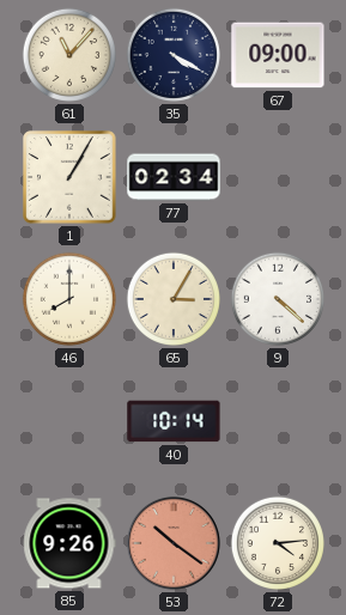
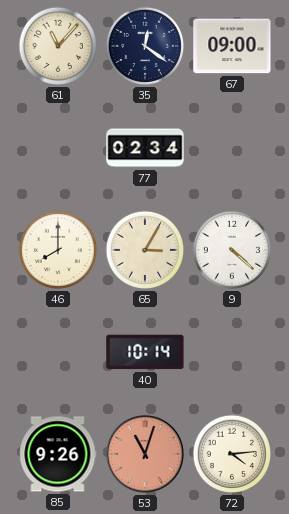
35: 4:20 -> 12:21 (145, 46)
1: 1:05 -> none (69, 177)
53: 10:21 -> 11:03 (145, 454)
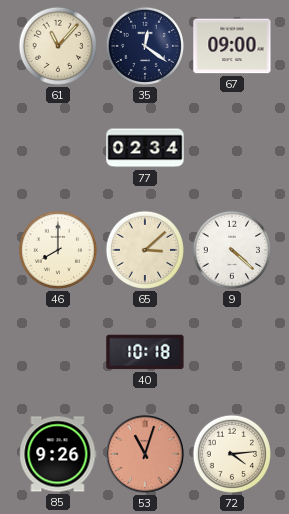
65: 3:05 -> 3:08 (145, 250)
40: 10:14 -> 10:18 (145, 352)
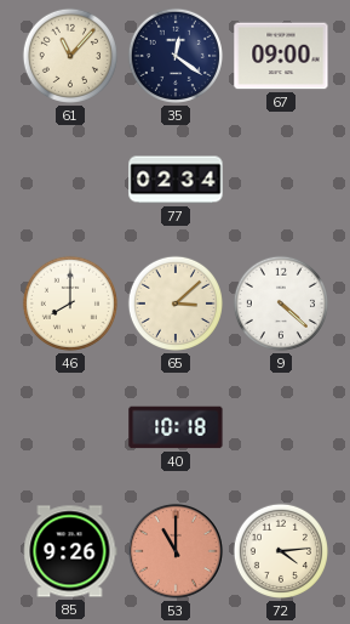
53: 11:03 -> 11:00 (176, 551)
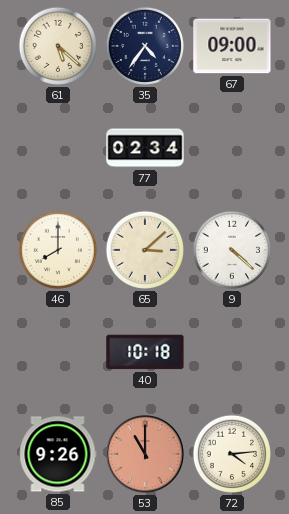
61: 11:07 -> 5:22 (58, 46)
35: 12:21 -> 4:36 (145, 46)
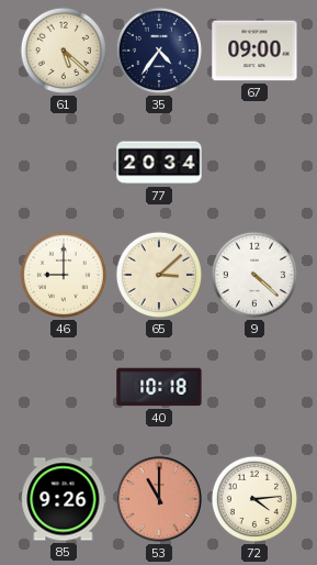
77: 02:34 -> 20:34 (159, 163)
46: 8:00 -> 9:00 (64, 275)
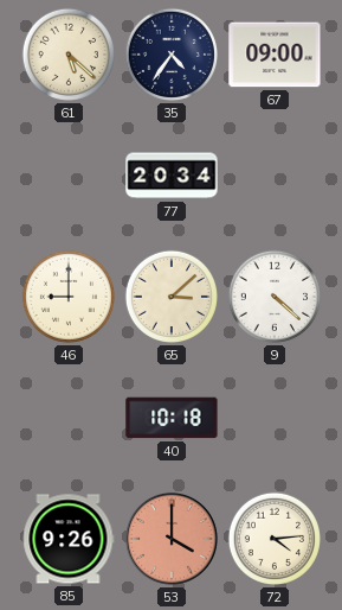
53: 11:00 -> 4:00 (172, 539)
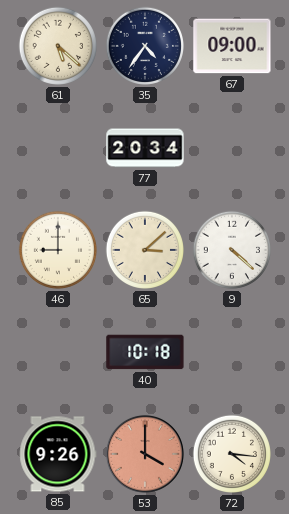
72: 4:14 -> 4:16 (232, 454)
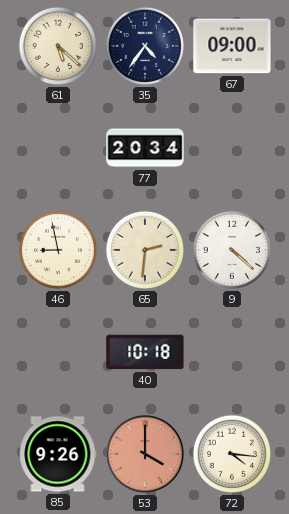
46: 9:00 -> 8:58 (58, 250)
65: 3:08 -> 2:31 (145, 250)
